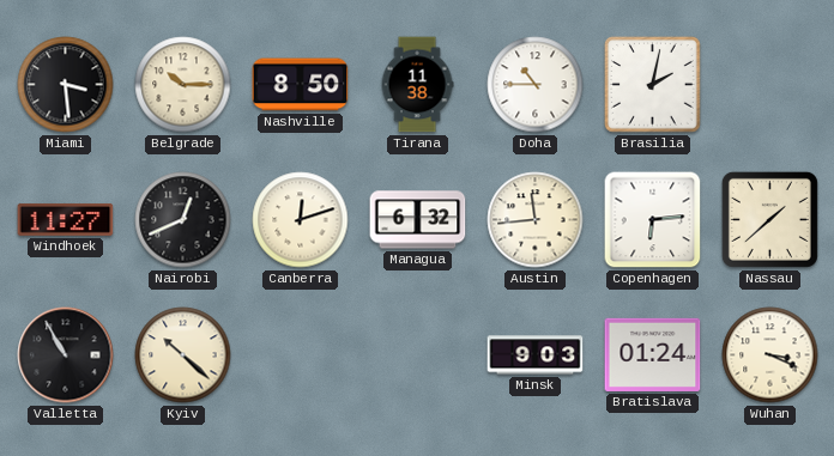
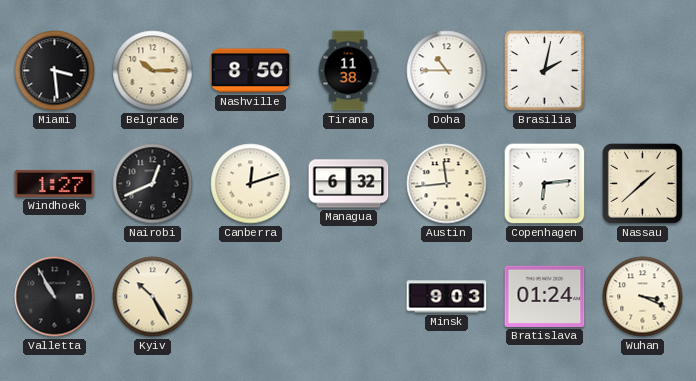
Windhoek: 11:27 -> 1:27 (55, 183)
Kyiv: 10:22 -> 10:25 (153, 297)
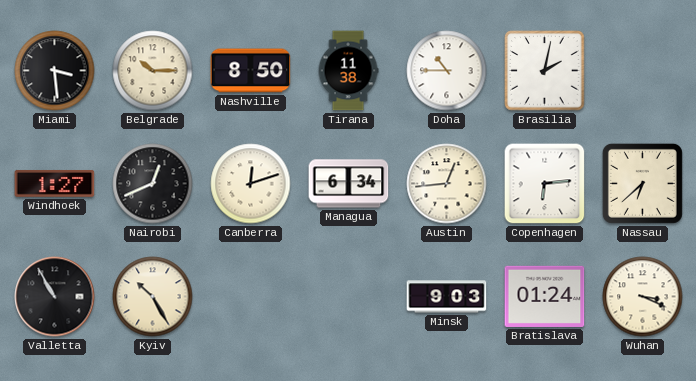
Managua: 6:32 -> 6:34 (349, 184)
Austin: 11:44 -> 12:44 (447, 184)
Nassau: 1:38 -> 6:38 (642, 183)
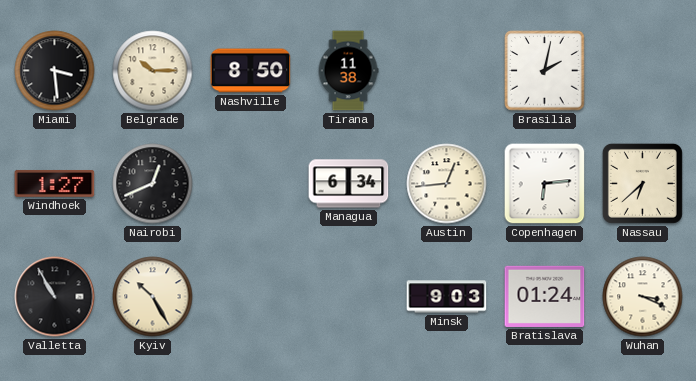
Doha: 10:45 -> none (447, 71)
Canberra: 12:12 -> none (251, 184)
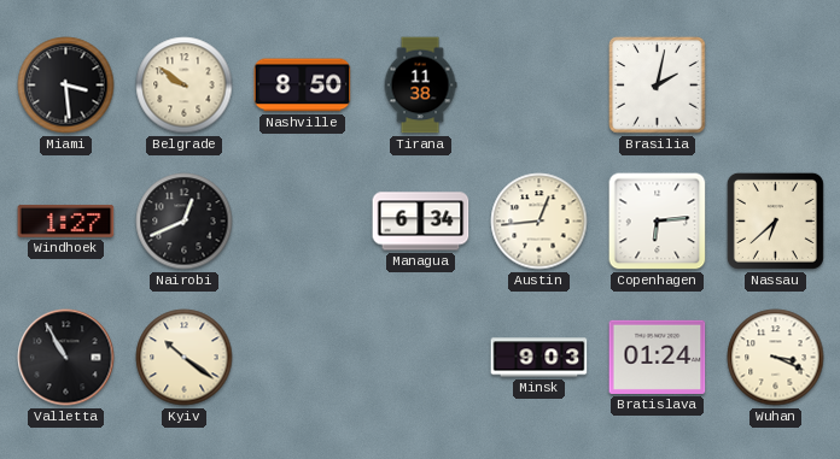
Belgrade: 10:15 -> 9:51 (185, 86)
Kyiv: 10:25 -> 10:21 (185, 358)
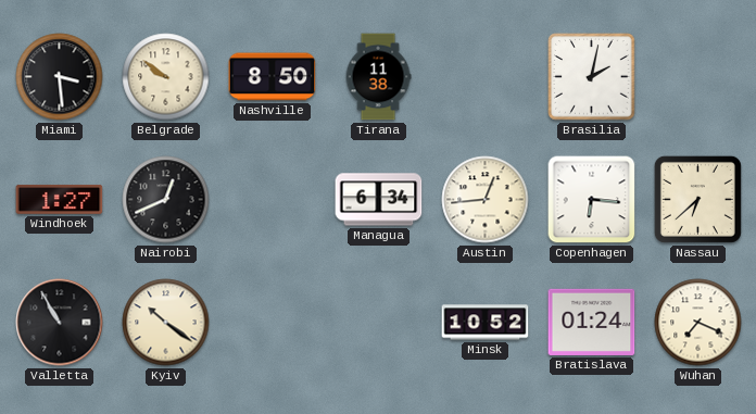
Copenhagen: 6:14 -> 6:16 (592, 200)
Minsk: 9:03 -> 10:52 (486, 323)
Wuhan: 3:19 -> 7:19 (698, 323)
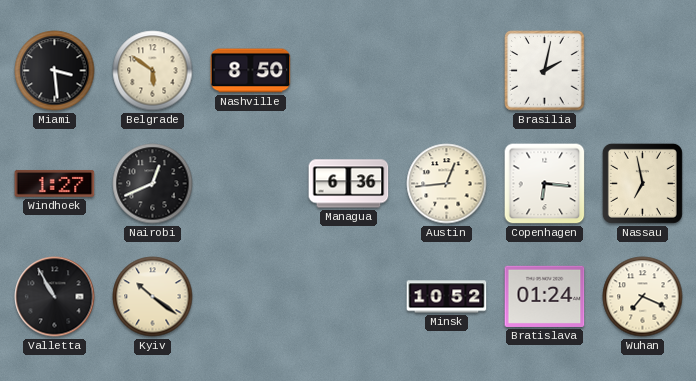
Belgrade: 9:51 -> 5:51 (153, 71)
Tirana: 11:38 -> none (378, 77)
Managua: 6:34 -> 6:36 (349, 184)
Nassau: 6:38 -> 6:58 (642, 183)
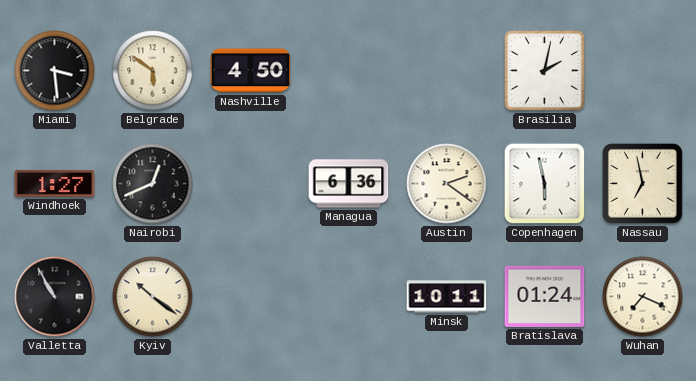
Nashville: 8:50 -> 4:50 (251, 71)
Austin: 12:44 -> 2:21 (447, 184)
Copenhagen: 6:16 -> 5:58 (545, 184)
Minsk: 10:52 -> 10:11 (447, 297)
